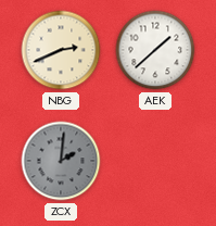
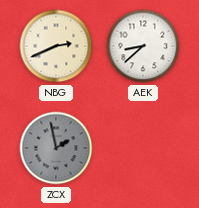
AEK: 1:38 -> 8:38 (143, 46)
ZCX: 2:01 -> 1:58 (56, 148)
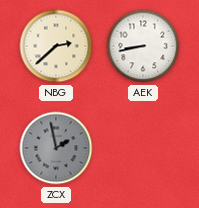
NBG: 2:41 -> 2:38 (56, 46)
AEK: 8:38 -> 8:43 (143, 46)
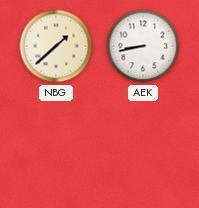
NBG: 2:38 -> 1:38 (56, 46)
ZCX: 1:58 -> none (56, 148)
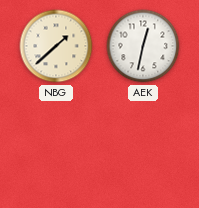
AEK: 8:43 -> 12:32 (143, 46)
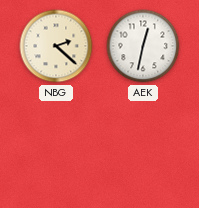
NBG: 1:38 -> 2:22 (56, 46)
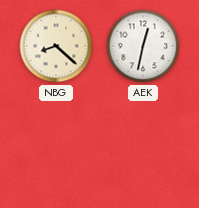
NBG: 2:22 -> 8:22 (56, 46)
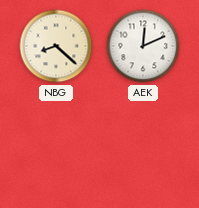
AEK: 12:32 -> 12:11 (143, 46)
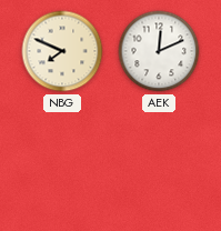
NBG: 8:22 -> 7:49 (62, 51)
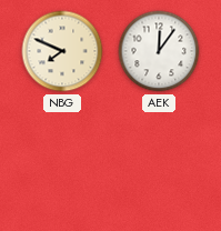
AEK: 12:11 -> 12:06 (159, 51)
